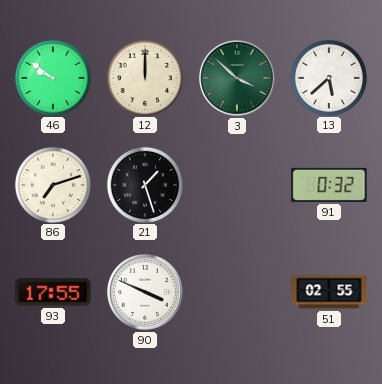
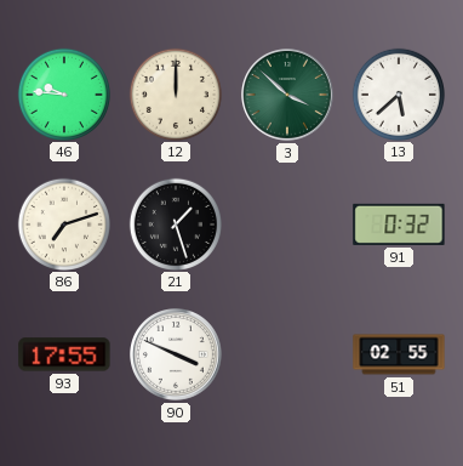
46: 9:51 -> 9:46 (63, 93)
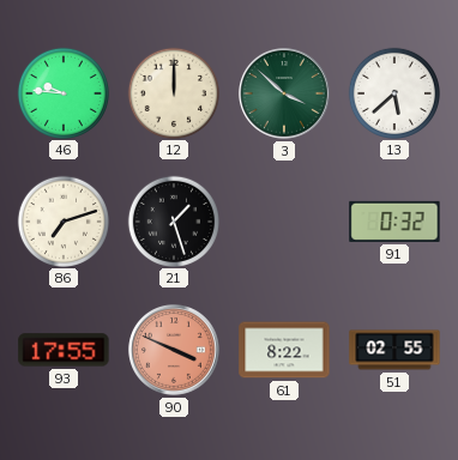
90 dial: white -> salmon (175, 351)
61: none -> 8:22 (284, 350)
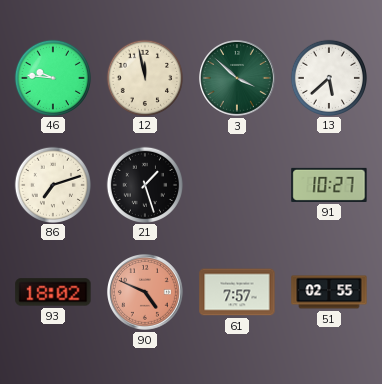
12: 12:00 -> 11:58 (144, 77)
91: 0:32 -> 10:27 (329, 185)
93: 17:55 -> 18:02 (53, 292)
90: 3:49 -> 4:49 (146, 293)
61: 8:22 -> 7:57 (237, 292)
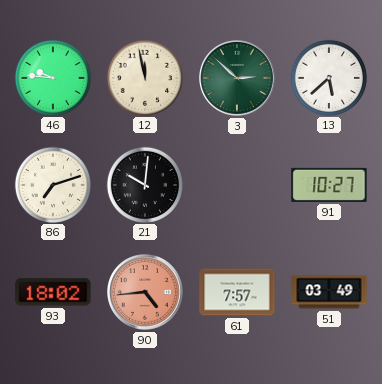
3: 3:52 -> 2:52 (238, 79)
21: 1:27 -> 10:01 (144, 184)
90: 4:49 -> 4:44 (146, 293)
51: 02:55 -> 03:49 (329, 292)
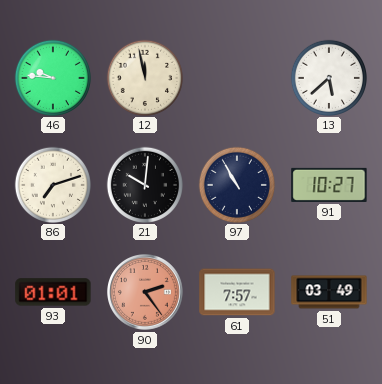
3: 2:52 -> none (238, 79)
97: none -> 10:55 (236, 184)
93: 18:02 -> 01:01 (53, 292)
90: 4:44 -> 2:24 (146, 293)
